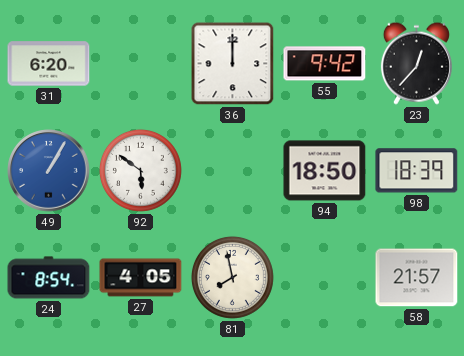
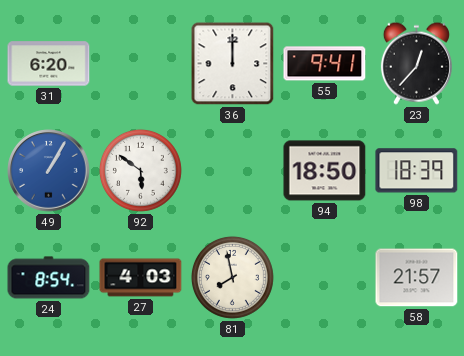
55: 9:42 -> 9:41 (325, 64)
27: 4:05 -> 4:03 (141, 278)
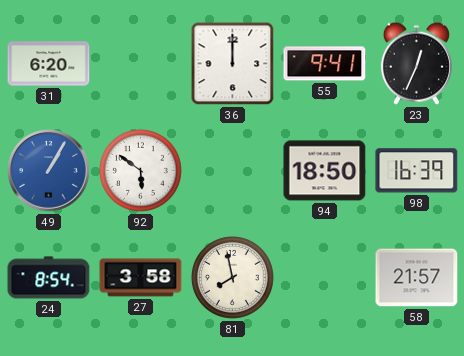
23: 12:37 -> 12:34 (416, 63)
98: 18:39 -> 16:39 (417, 171)
27: 4:03 -> 3:58 (141, 278)
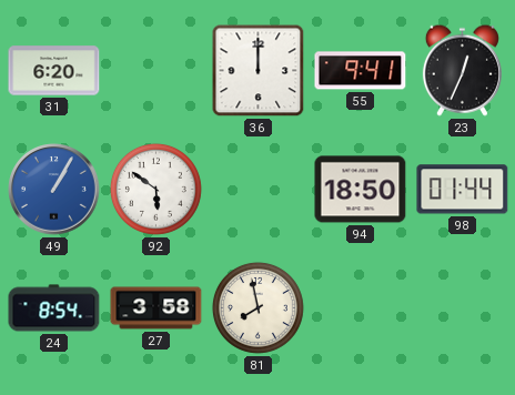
98: 16:39 -> 01:44 (463, 190)
58: 21:57 -> none (417, 278)
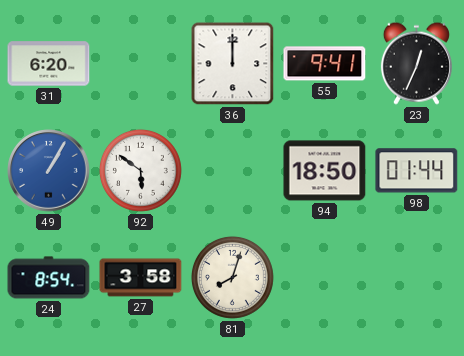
81: 7:58 -> 8:03 (232, 277)
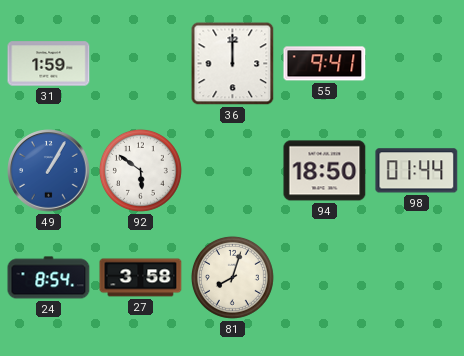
31: 6:20 -> 1:59 (49, 64)
23: 12:34 -> none (416, 63)
